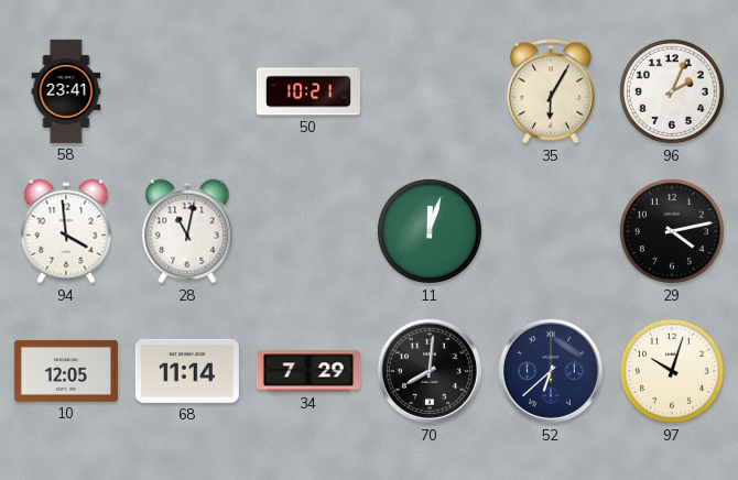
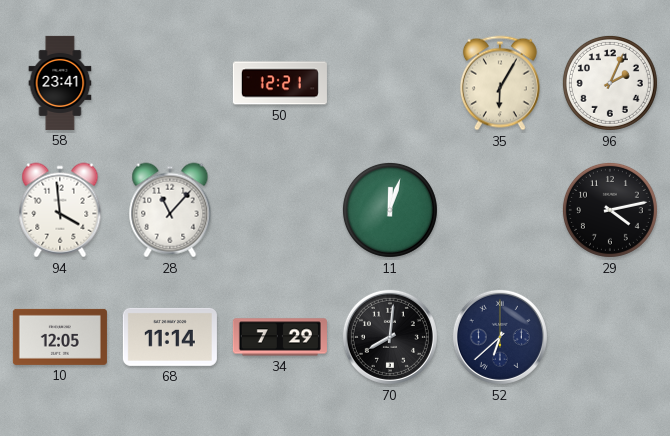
50: 10:21 -> 12:21 (280, 83)
28: 11:02 -> 11:07 (170, 210)
97: 10:03 -> none (672, 371)
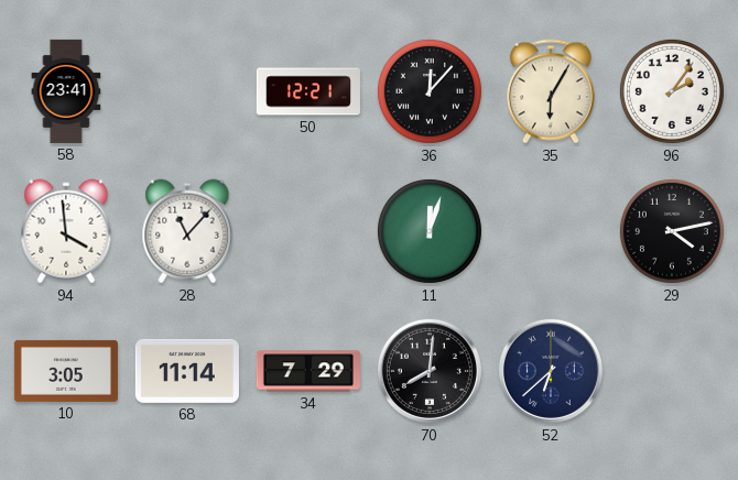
36: none -> 12:07 (430, 91)
96: 2:04 -> 2:06 (672, 91)
10: 12:05 -> 3:05 (66, 371)
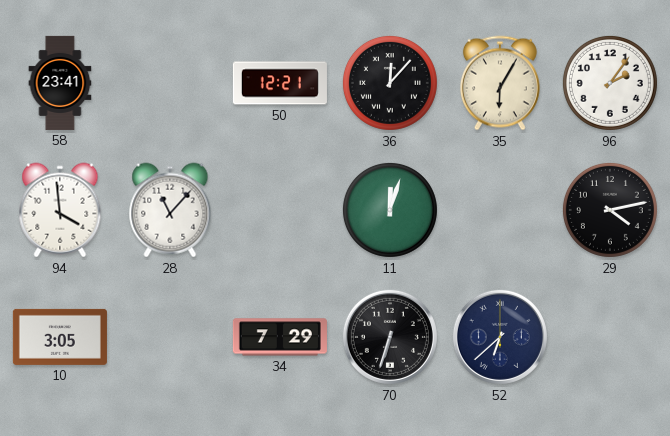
68: 11:14 -> none (187, 371)
70: 8:01 -> 6:33 (390, 337)
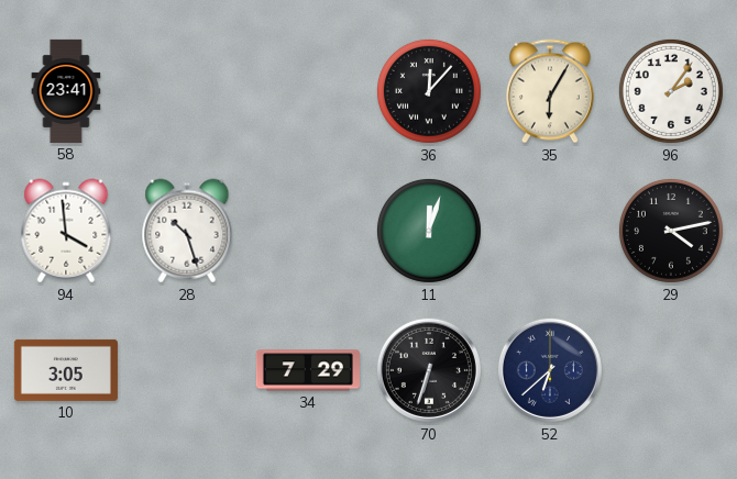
50: 12:21 -> none (280, 83)
28: 11:07 -> 10:27 (187, 231)
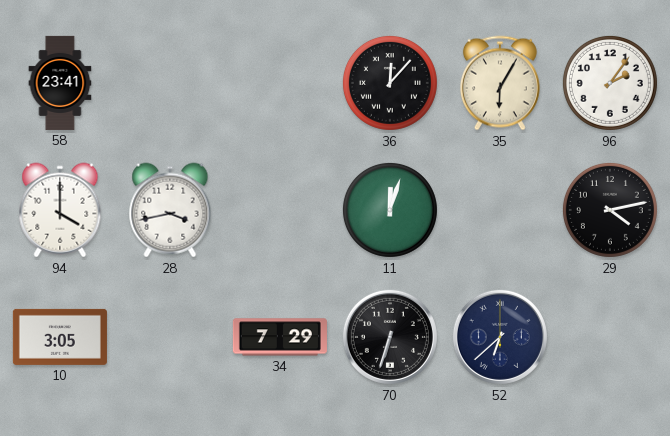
94: 3:59 -> 4:00 (60, 210)
28: 10:27 -> 3:43 (170, 210)
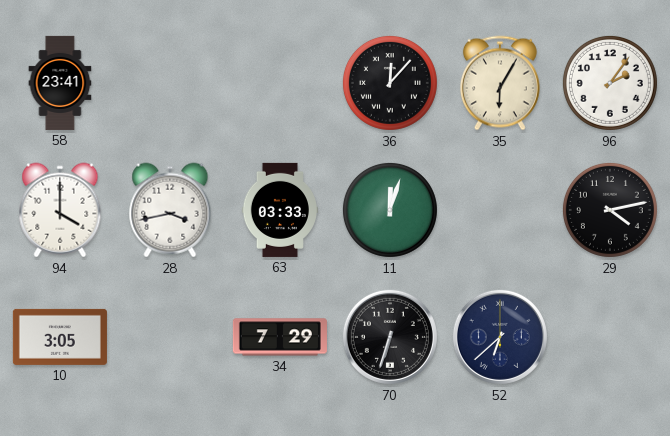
63: none -> 03:33 (279, 210)
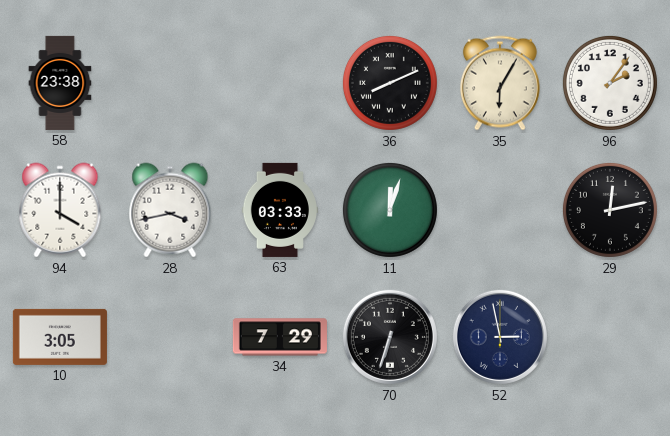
58: 23:41 -> 23:38 (60, 83)
36: 12:07 -> 8:11 (390, 83)
29: 4:13 -> 12:13 (610, 210)
52: 6:38 -> 2:58 (500, 337)
